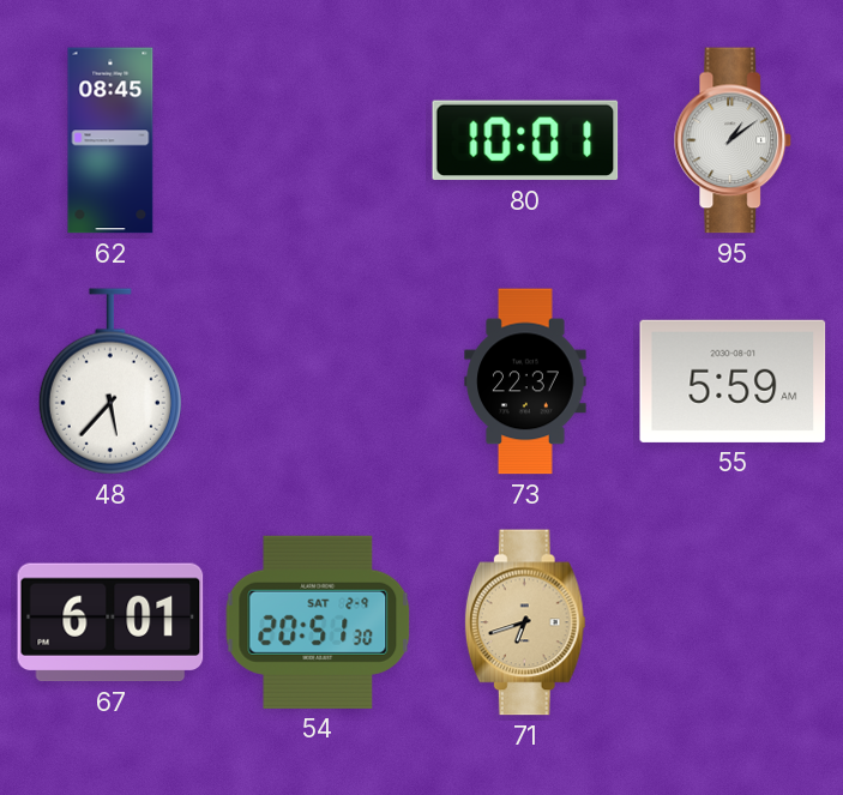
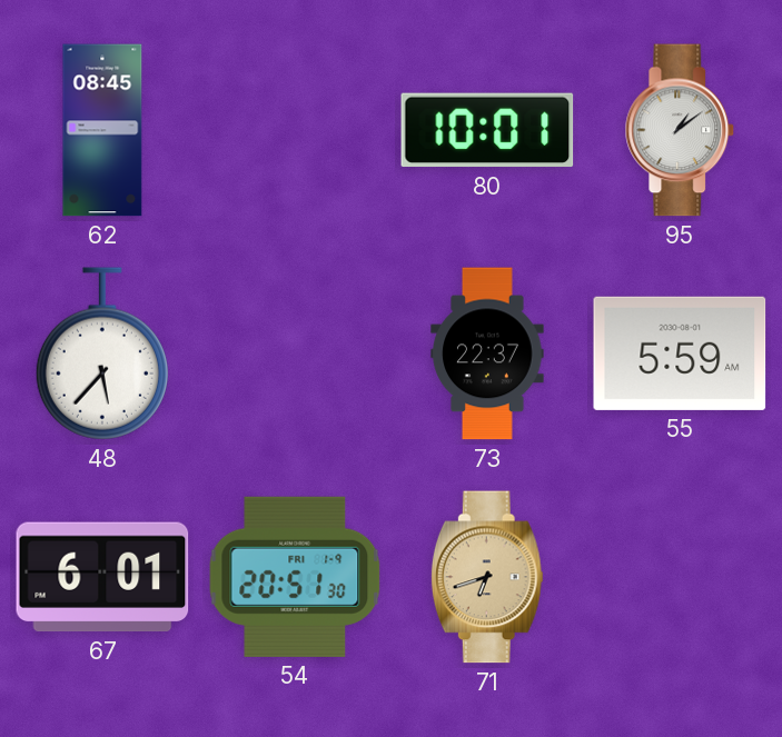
54 date: SAT 2-9 -> FRI 1-9 (295, 577)
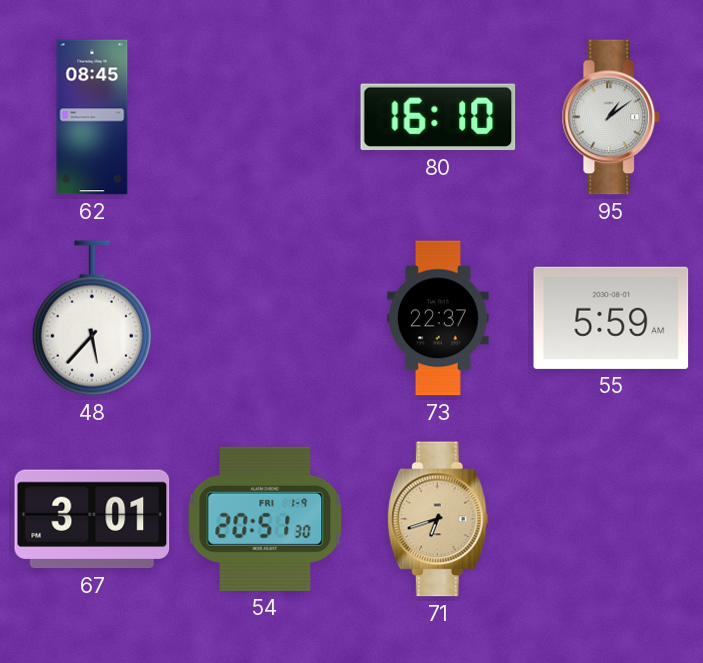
80: 10:01 -> 16:10 (438, 117)
67: 6:01 -> 3:01 (92, 519)
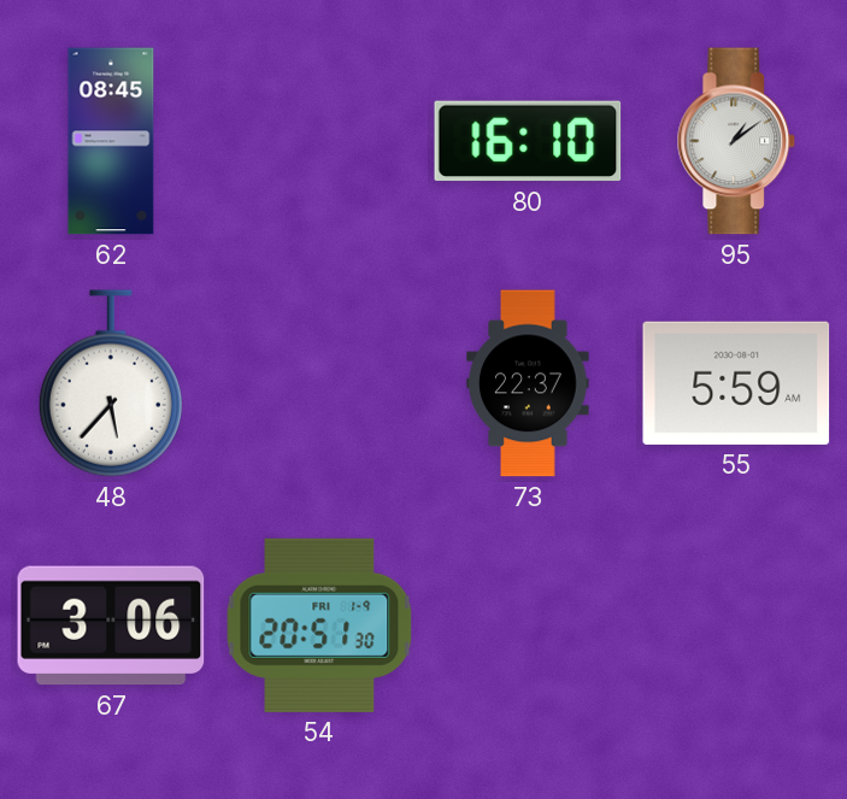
67: 3:01 -> 3:06 (111, 625)
71: 6:42 -> none (438, 519)
